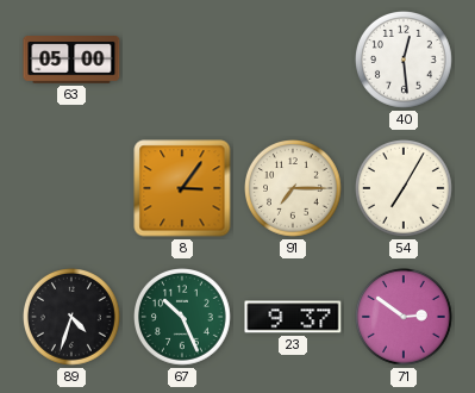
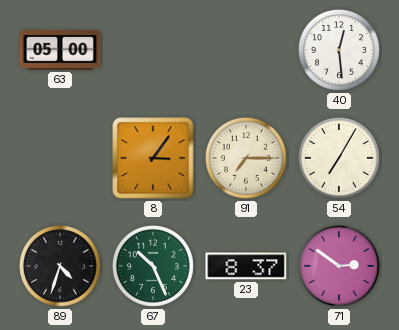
23: 9:37 -> 8:37 (246, 266)
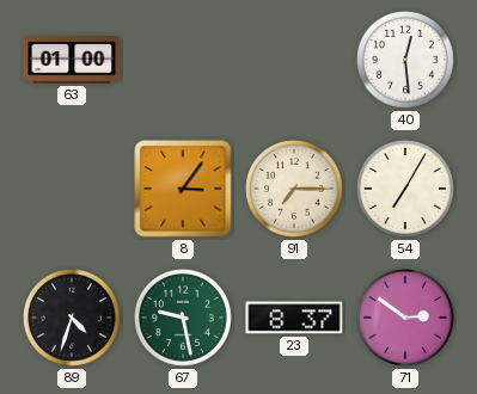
63: 05:00 -> 01:00 (72, 61)
67: 10:26 -> 9:28 (184, 319)
